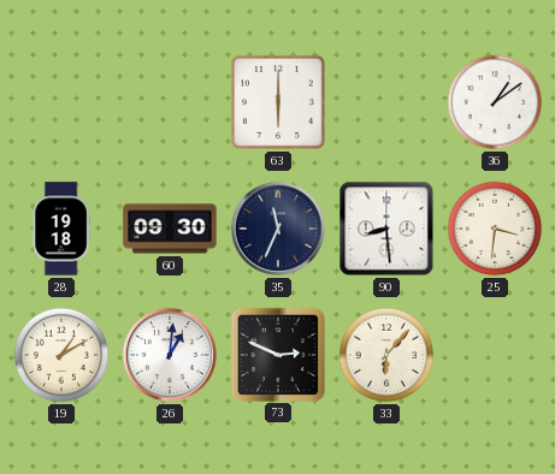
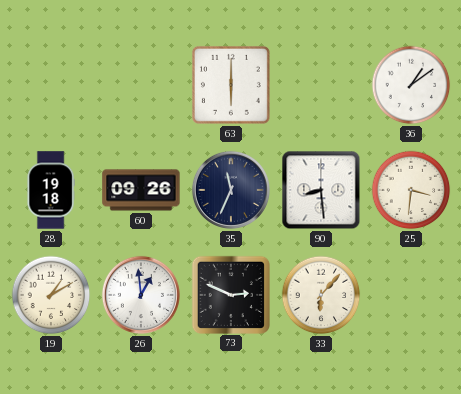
60: 09:30 -> 09:26 (141, 190)
26: 1:01 -> 12:59 (141, 295)
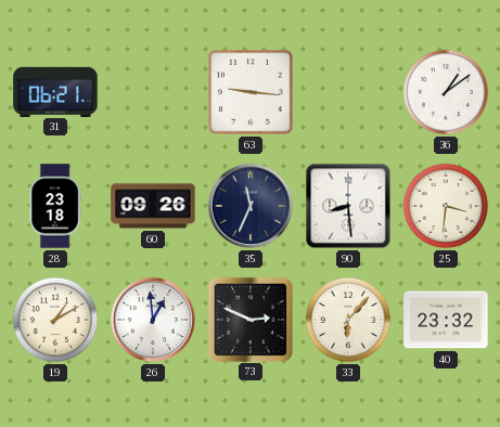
31: none -> 06:21 (55, 91)
63: 6:00 -> 9:16 (251, 92)
28: 19:18 -> 23:18 (55, 206)
40: none -> 23:32 (446, 320)
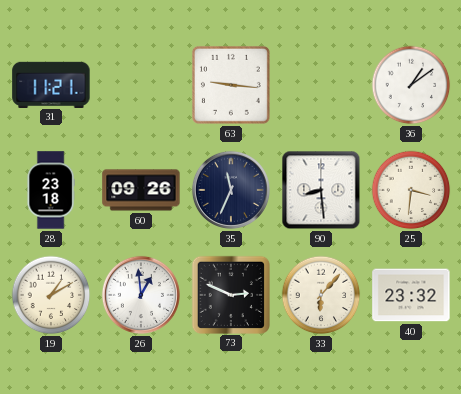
31: 06:21 -> 11:21 (51, 84)
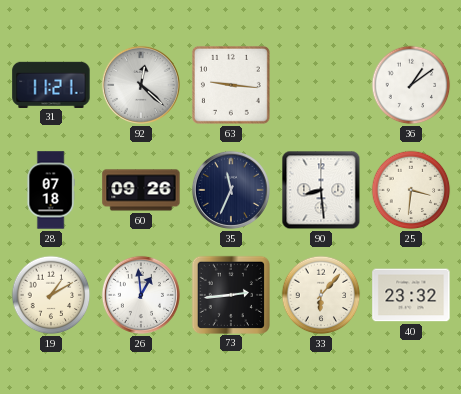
92: none -> 12:22 (141, 85)
28: 23:18 -> 07:18 (51, 190)
73: 2:49 -> 2:44 (230, 294)
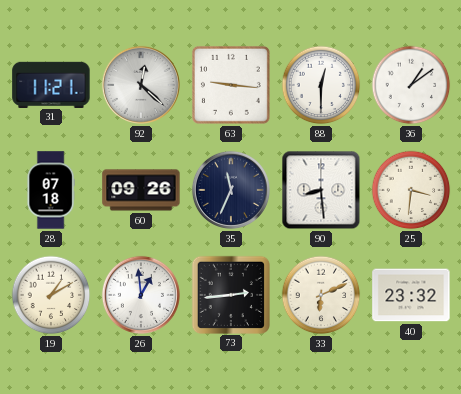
88: none -> 12:30 (321, 85)
33: 6:07 -> 6:11 (321, 295)
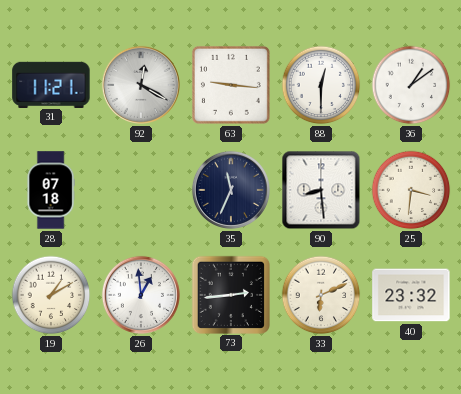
92: 12:22 -> 12:20 (141, 85)
60: 09:26 -> none (141, 190)
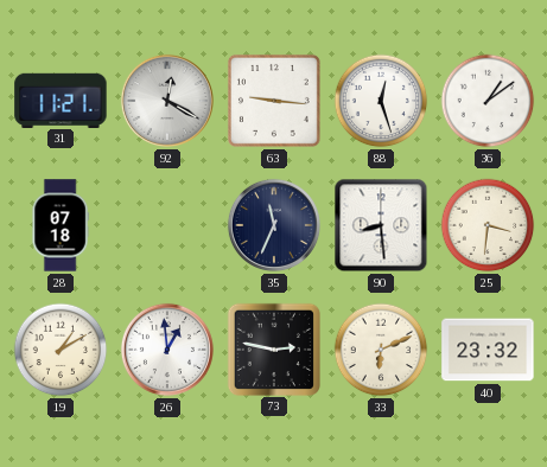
88: 12:30 -> 12:27 (381, 101)
73: 2:44 -> 2:47 (273, 348)
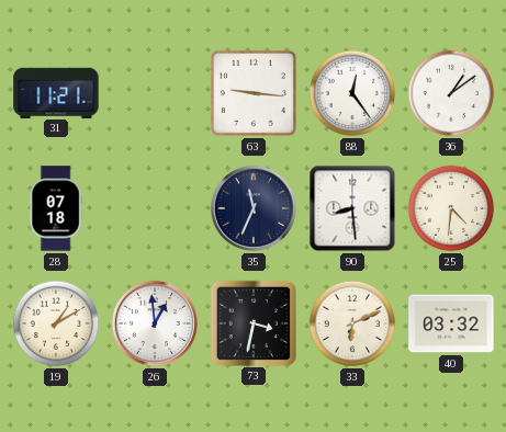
92: 12:20 -> none (167, 101)
88: 12:27 -> 12:24 (352, 93)
25: 3:31 -> 4:31 (451, 208)
73: 2:47 -> 3:32 (252, 322)
40: 23:32 -> 03:32 (451, 323)
